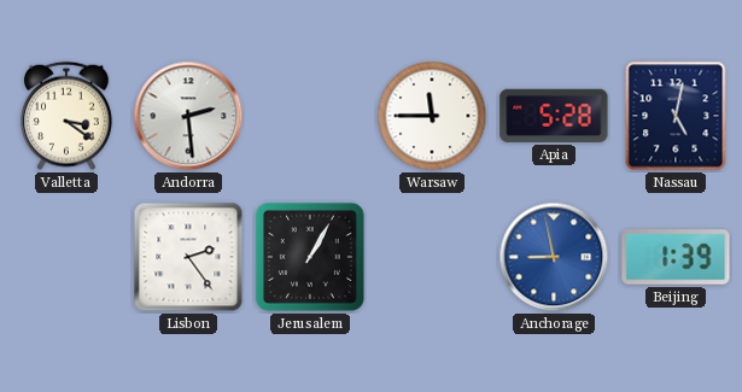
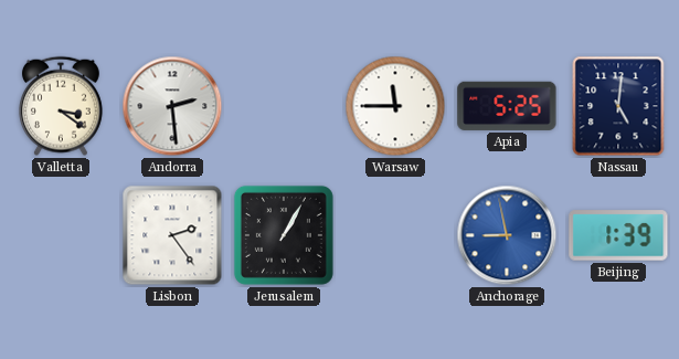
Apia: 5:28 -> 5:25 (507, 106)
Nassau: 5:02 -> 5:01 (618, 106)
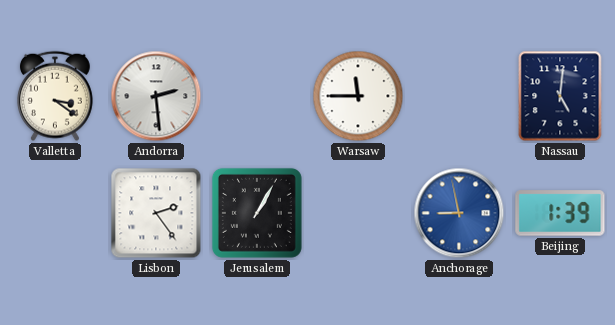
Apia: 5:25 -> none (507, 106)
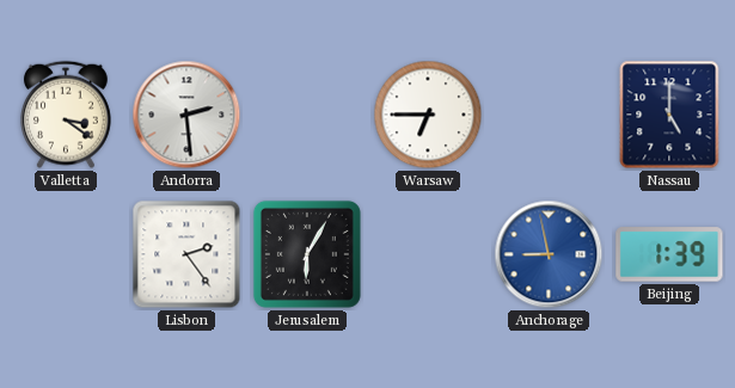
Warsaw: 11:45 -> 6:45 (428, 115)
Nassau: 5:01 -> 5:00 (669, 115)
Jerusalem: 1:05 -> 6:05 (307, 254)
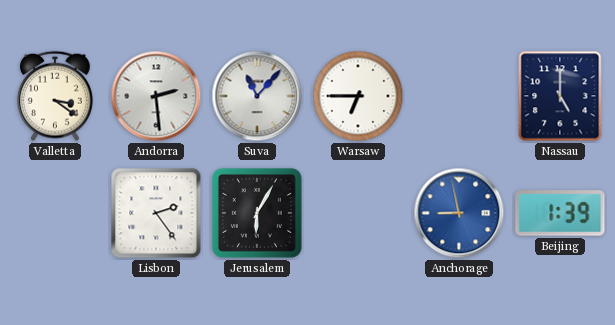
Suva: none -> 11:07 (257, 96)
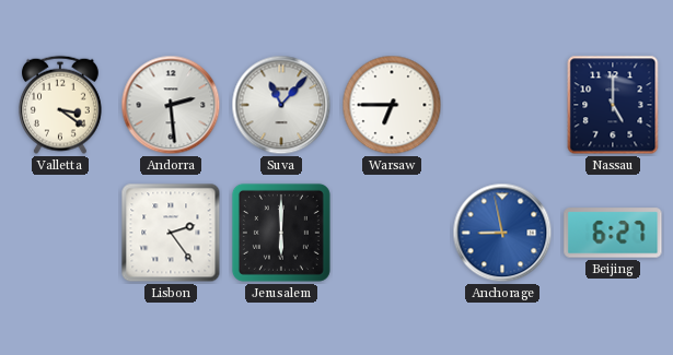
Jerusalem: 6:05 -> 6:00 (281, 233)
Beijing: 1:39 -> 6:27 (613, 233)
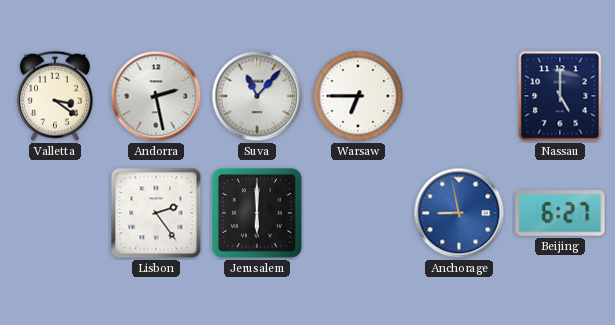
Andorra: 2:29 -> 2:28 (156, 96)
